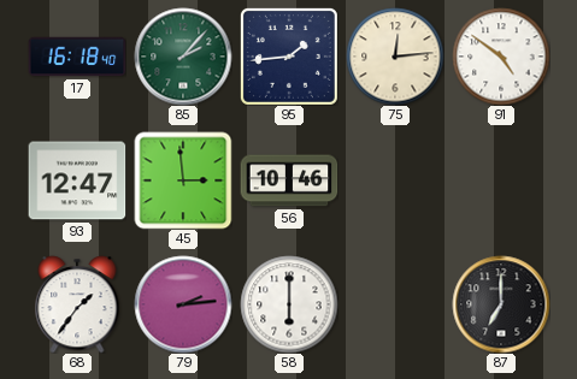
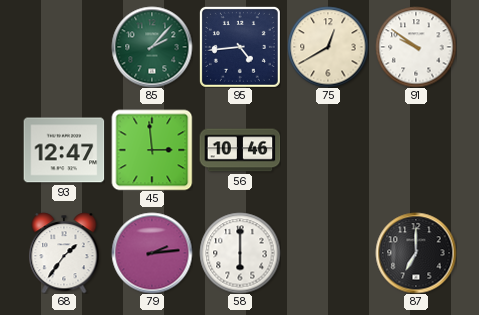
17: 16:18 -> none (77, 57)
95: 1:44 -> 4:44 (240, 47)
75: 12:14 -> 12:40 (328, 47)
91: 4:51 -> 9:51 (416, 47)
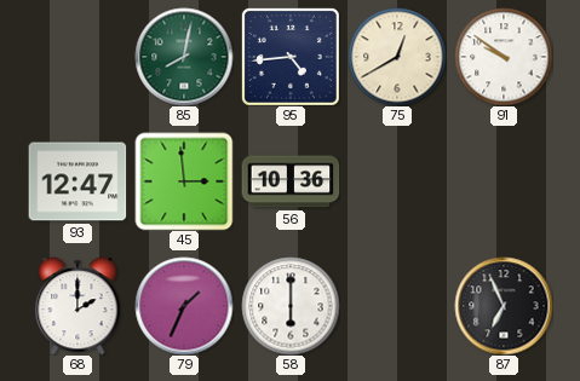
85: 2:07 -> 8:02 (184, 57)
56: 10:46 -> 10:36 (291, 181)
68: 1:36 -> 2:00 (77, 306)
79: 2:14 -> 1:34 (184, 306)
87: 7:00 -> 6:56 (504, 306)
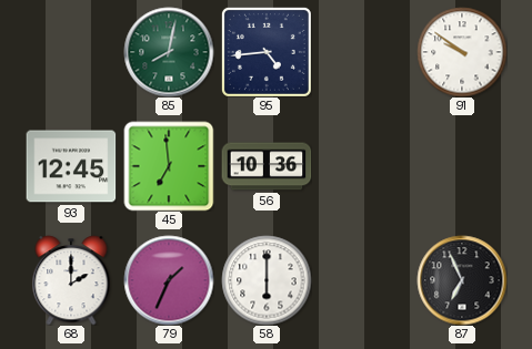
75: 12:40 -> none (397, 57)
93: 12:47 -> 12:45 (71, 166)
45: 2:59 -> 6:59 (169, 166)
